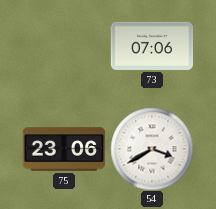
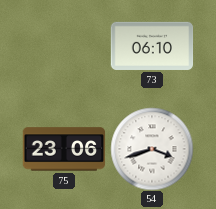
73: 07:06 -> 06:10 (152, 46)
54: 3:40 -> 3:42 (152, 149)
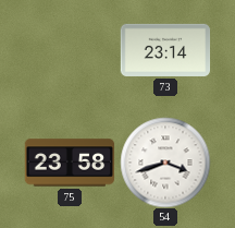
73: 06:10 -> 23:14 (165, 50)
75: 23:06 -> 23:58 (70, 163)
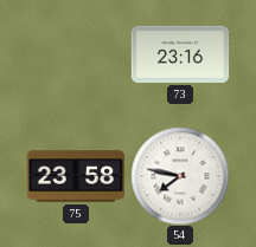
73: 23:14 -> 23:16 (180, 54)
54: 3:42 -> 7:47 (180, 176)
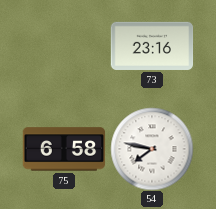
75: 23:58 -> 6:58 (64, 149)
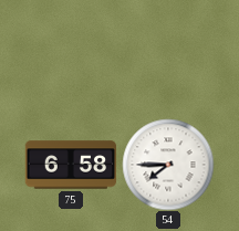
73: 23:16 -> none (152, 46)
54: 7:47 -> 7:45 (168, 165)
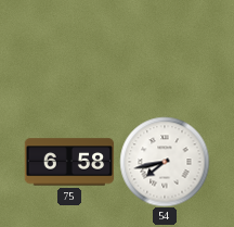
54: 7:45 -> 7:43 (165, 162)
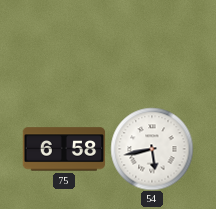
54: 7:43 -> 5:43 (152, 149)
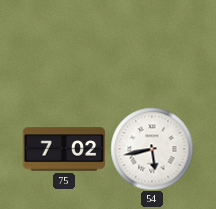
75: 6:58 -> 7:02 (64, 149)
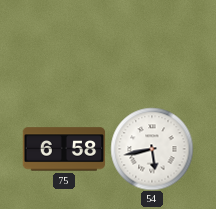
75: 7:02 -> 6:58 (64, 149)
